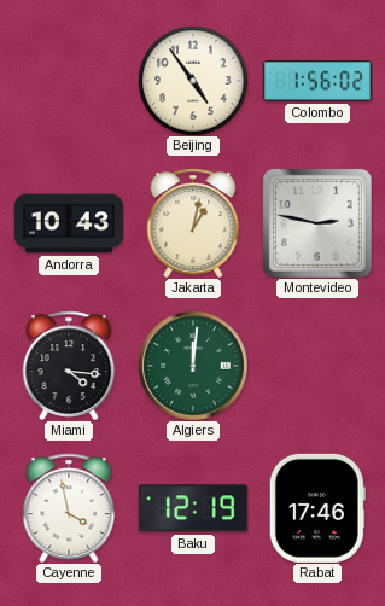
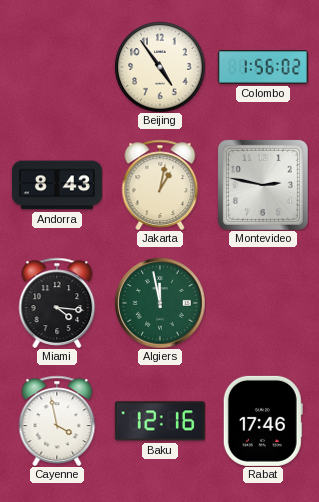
Andorra: 10:43 -> 8:43 (57, 185)
Algiers: 12:01 -> 11:58 (160, 303)
Baku: 12:19 -> 12:16 (160, 421)
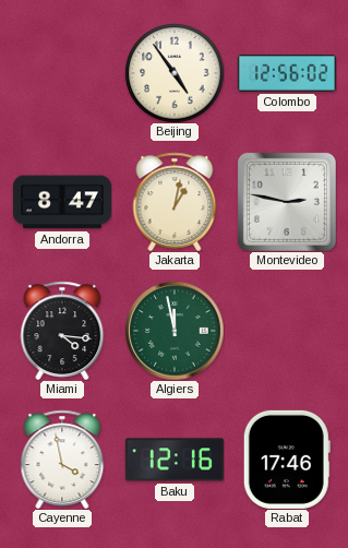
Colombo: 1:56 -> 12:56 (287, 74)
Andorra: 8:43 -> 8:47 (62, 202)
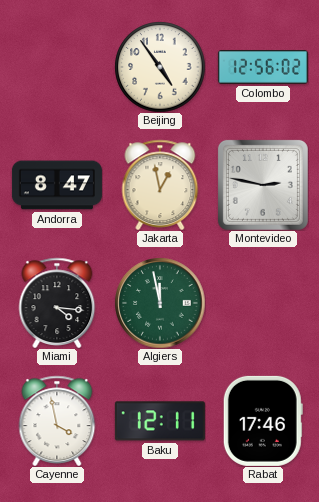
Jakarta: 1:02 -> 12:58 (160, 184)
Baku: 12:16 -> 12:11 (160, 421)
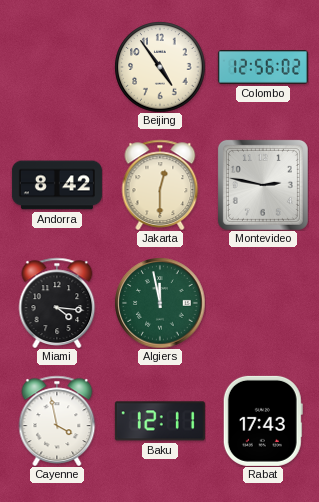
Andorra: 8:47 -> 8:42 (57, 185)
Jakarta: 12:58 -> 12:30 (160, 184)
Rabat: 17:46 -> 17:43 (263, 421)
